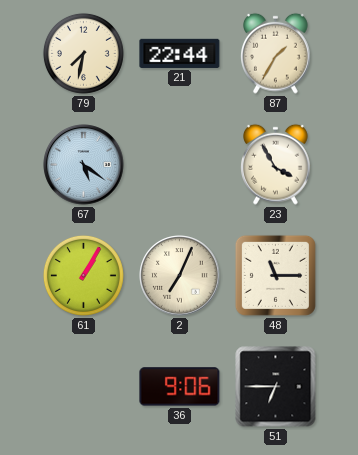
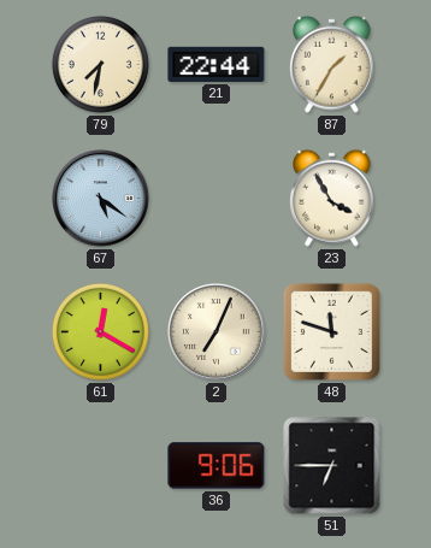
61: 1:05 -> 12:20 (100, 331)
48: 11:15 -> 11:48 (331, 331)
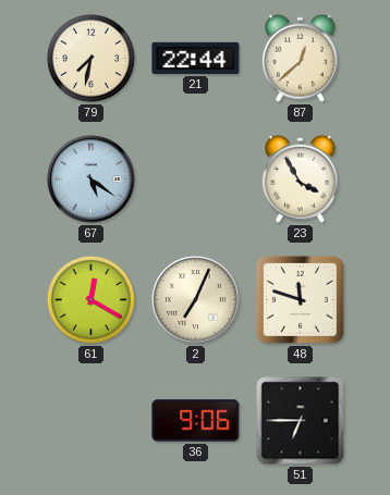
87: 1:35 -> 12:38 (301, 58)
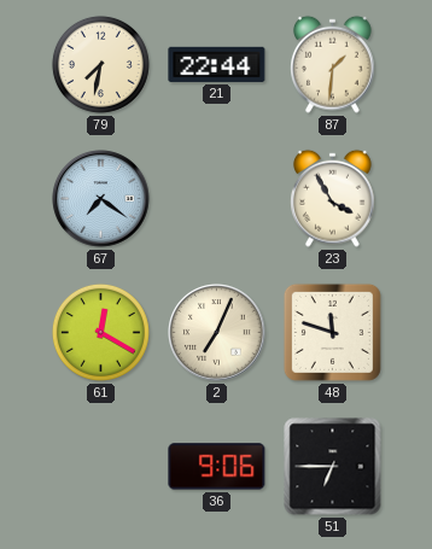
87: 12:38 -> 1:31 (333, 64)
67: 5:21 -> 7:21 (101, 199)
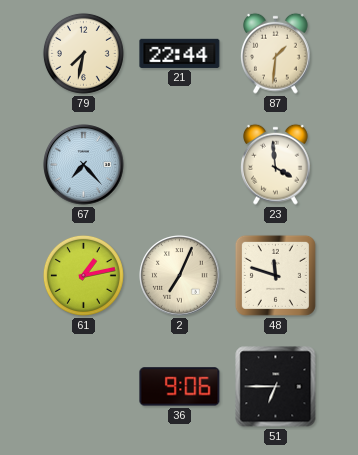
67: 7:21 -> 7:23 (84, 165)
23: 3:55 -> 3:59 (276, 164)
61: 12:20 -> 1:13 (83, 275)
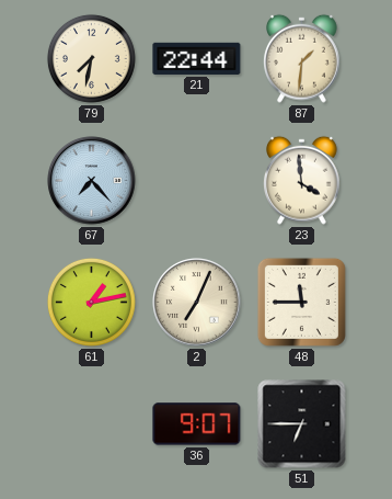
48: 11:48 -> 11:45 (301, 302)
36: 9:06 -> 9:07 (197, 424)
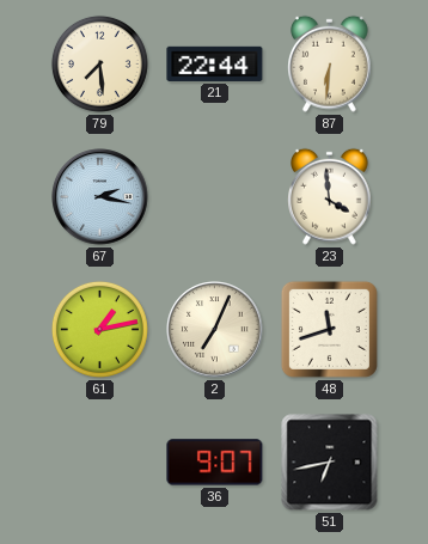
79: 7:32 -> 7:29 (99, 63)
87: 1:31 -> 6:31 (330, 63)
67: 7:23 -> 2:17 (100, 197)
48: 11:45 -> 11:42 (329, 329)
51: 6:45 -> 6:43 (330, 463)
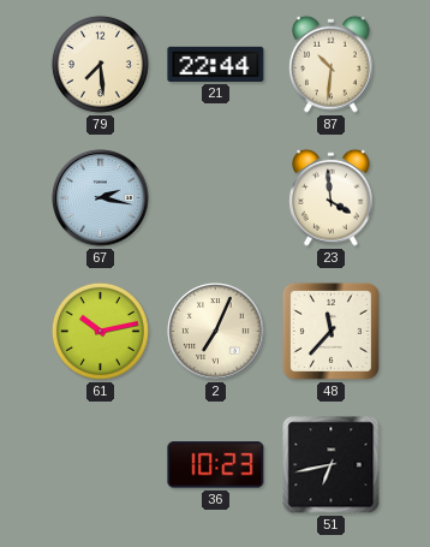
87: 6:31 -> 10:31 (332, 64)
61: 1:13 -> 10:13 (100, 331)
48: 11:42 -> 11:37 (330, 331)
36: 9:07 -> 10:23 (216, 465)
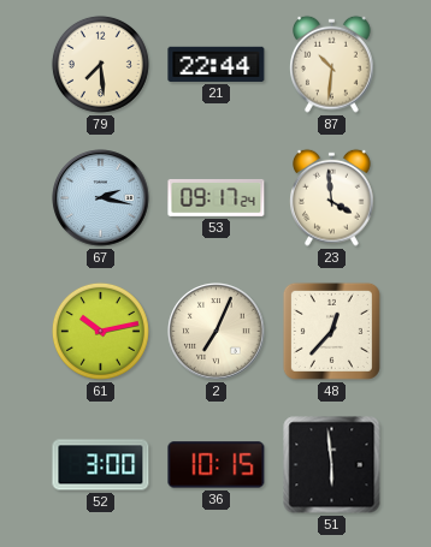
53: none -> 09:17 (217, 197)
48: 11:37 -> 12:37 (331, 331)
52: none -> 3:00 (101, 465)
36: 10:23 -> 10:15 (217, 465)
51: 6:43 -> 5:59 (332, 465)
